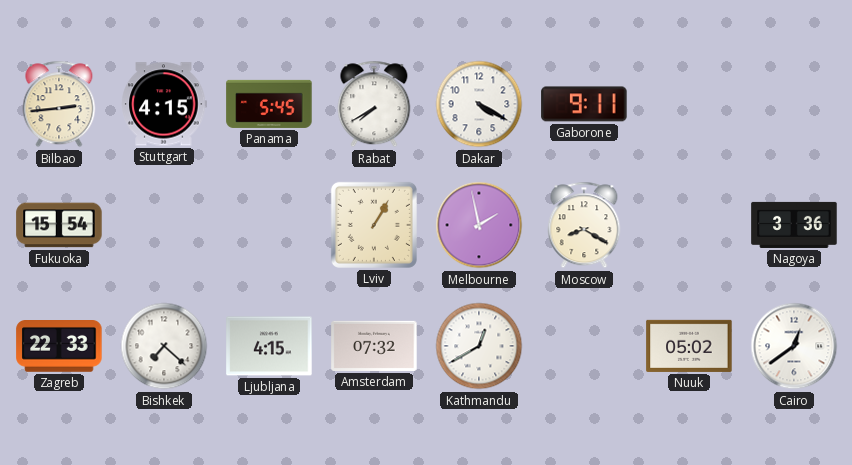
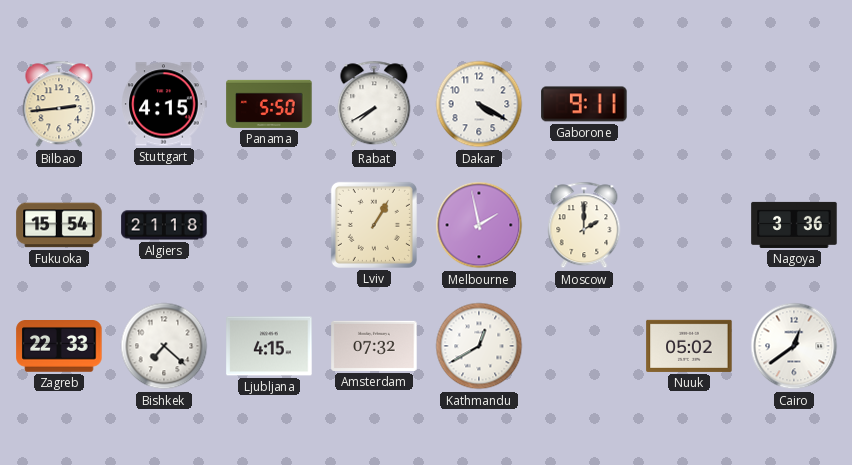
Panama: 5:45 -> 5:50 (269, 104)
Algiers: none -> 21:18 (164, 225)
Moscow: 8:20 -> 2:00 (584, 225)
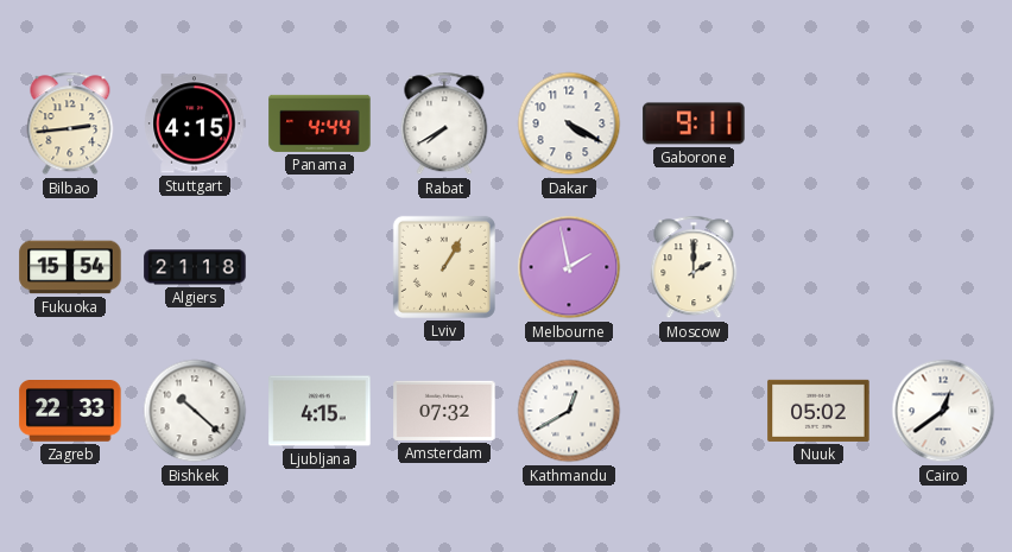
Panama: 5:50 -> 4:44 (320, 123)
Nagoya: 3:36 -> none (794, 225)
Bishkek: 7:22 -> 10:22 (195, 411)
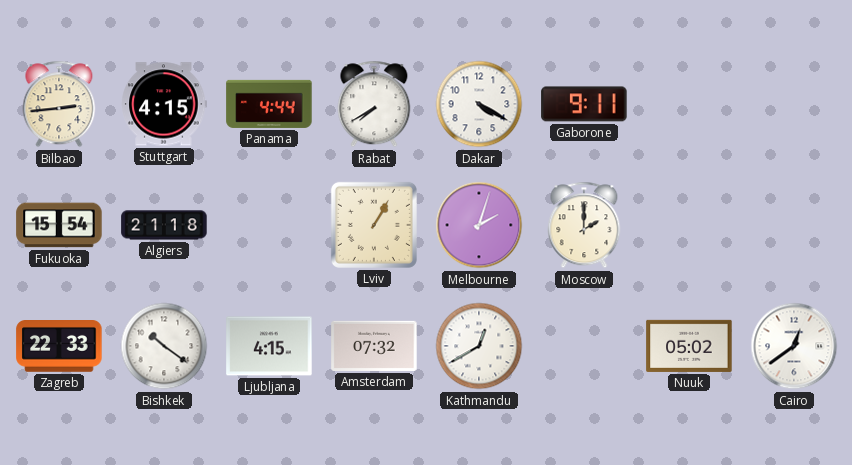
Melbourne: 1:58 -> 2:03 (479, 225)
Bishkek: 10:22 -> 10:21 (164, 346)
